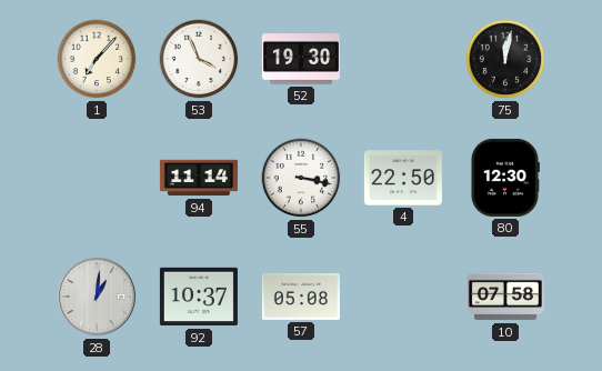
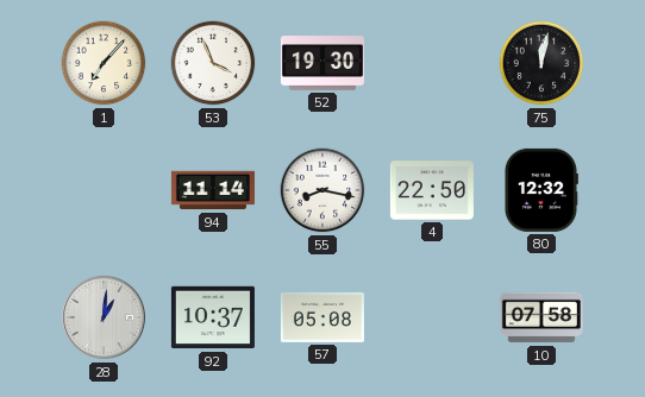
55: 3:17 -> 8:17 (322, 190)
80: 12:30 -> 12:32 (540, 190)
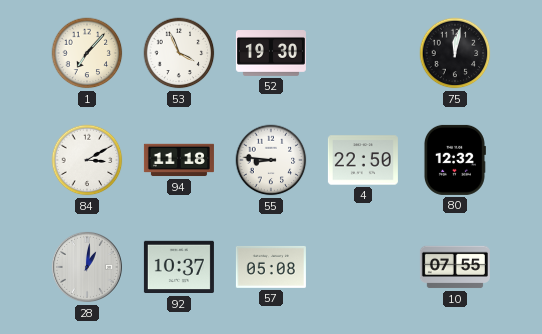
84: none -> 3:10 (87, 160)
94: 11:14 -> 11:18 (179, 160)
55: 8:17 -> 8:46 (271, 160)
10: 07:58 -> 07:55 (455, 267)
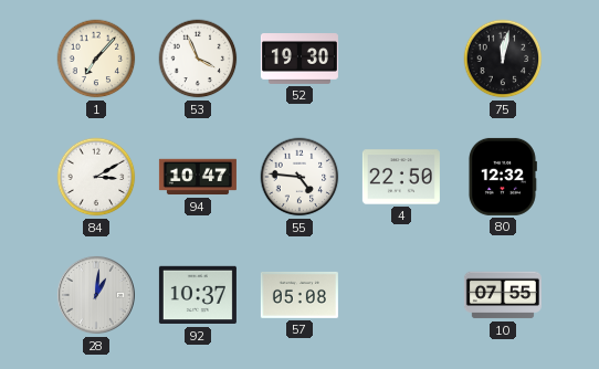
94: 11:18 -> 10:47 (198, 177)
55: 8:46 -> 4:46 (299, 177)
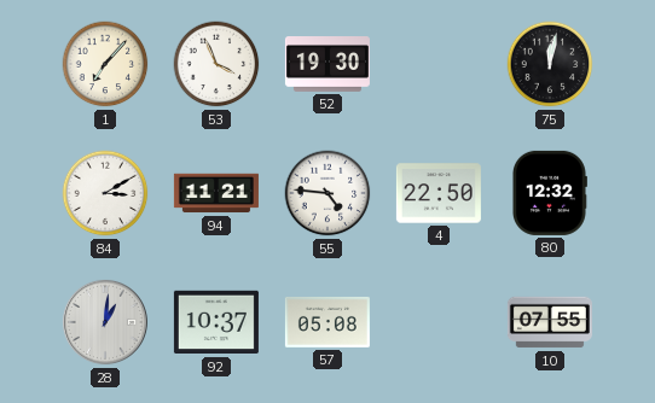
94: 10:47 -> 11:21 (216, 193)
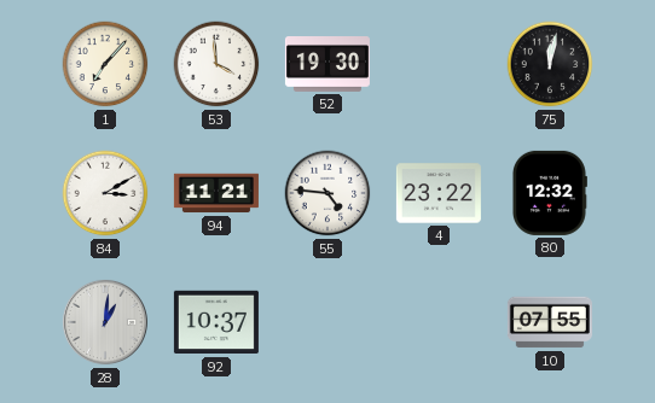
53: 3:56 -> 3:59 (216, 64)
4: 22:50 -> 23:22 (439, 193)
57: 05:08 -> none (327, 322)
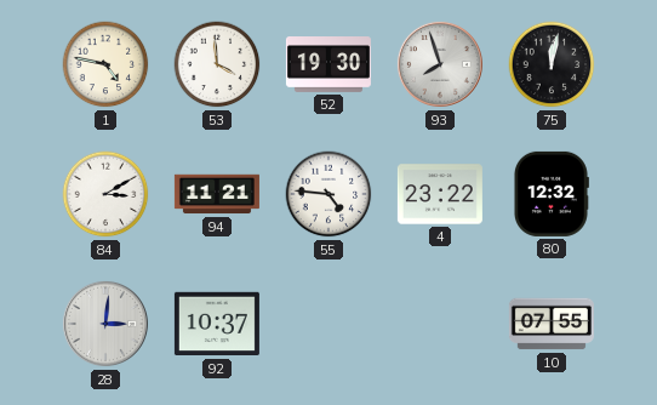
1: 7:07 -> 4:47 (105, 64)
93: none -> 7:57 (440, 64)
28: 1:01 -> 3:01 (105, 324)
